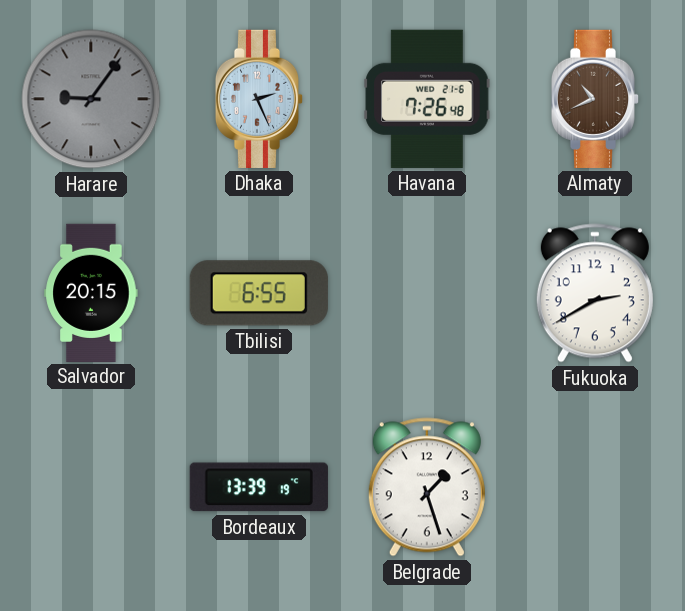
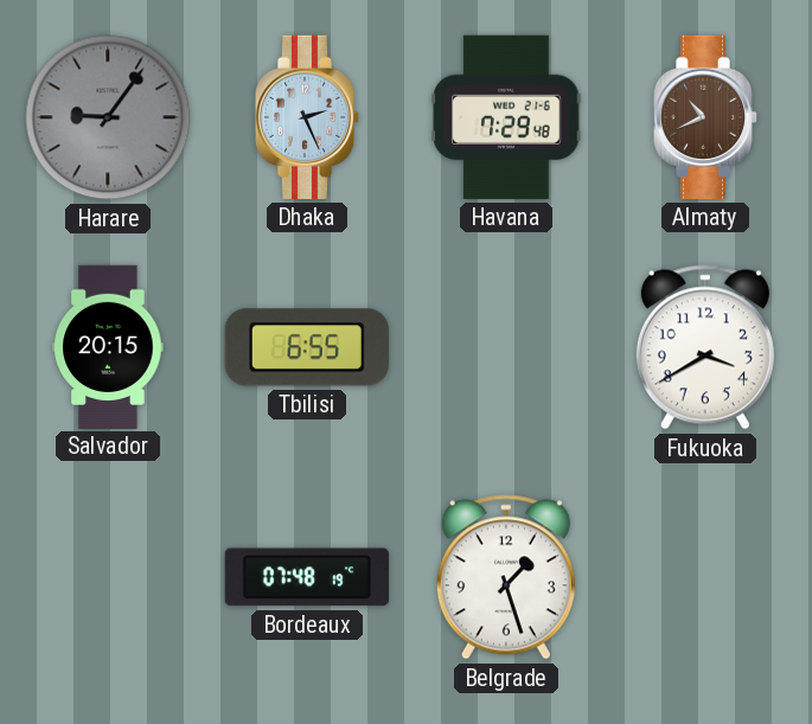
Havana: 7:26 -> 7:29 (506, 117)
Fukuoka: 2:40 -> 3:40 (705, 347)
Bordeaux: 13:39 -> 07:48 (307, 577)
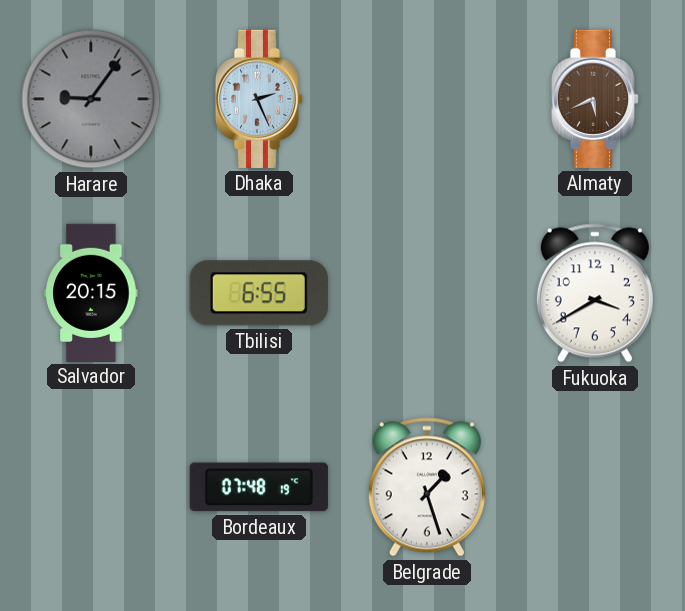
Havana: 7:29 -> none (506, 117)
Almaty: 10:41 -> 5:41 (595, 99)
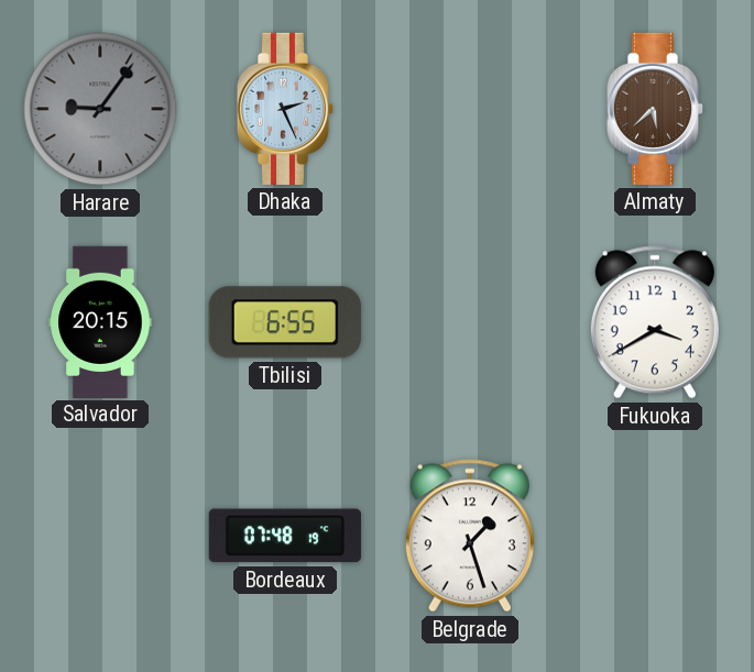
Almaty: 5:41 -> 5:38 (655, 109)
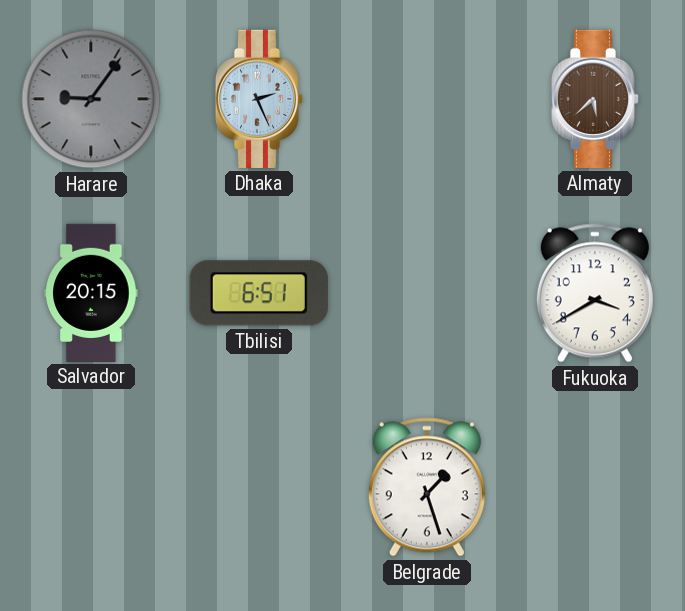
Tbilisi: 6:55 -> 6:51 (259, 293)
Bordeaux: 07:48 -> none (285, 536)
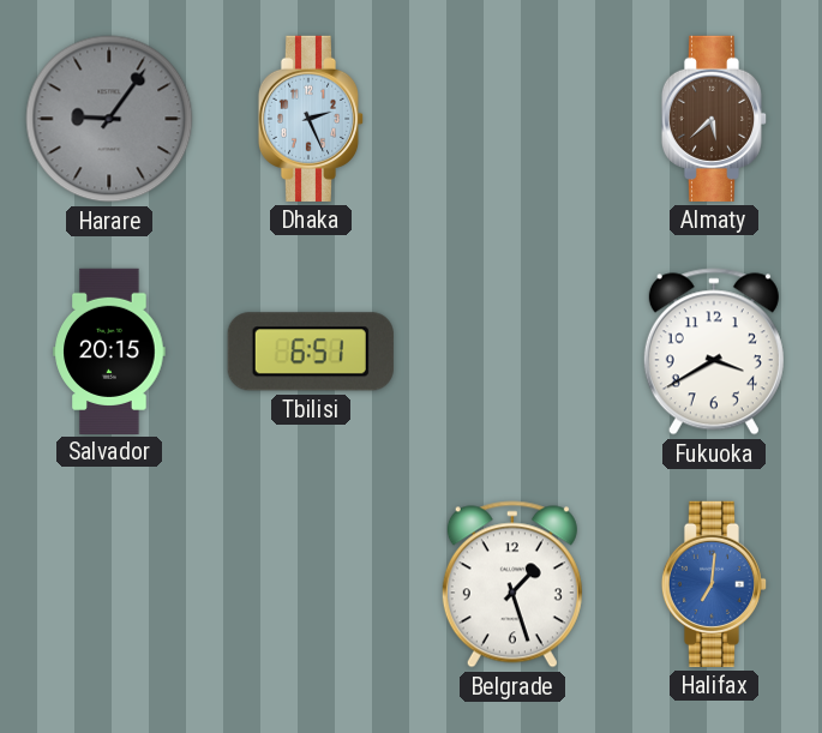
Halifax: none -> 7:01 (714, 584)
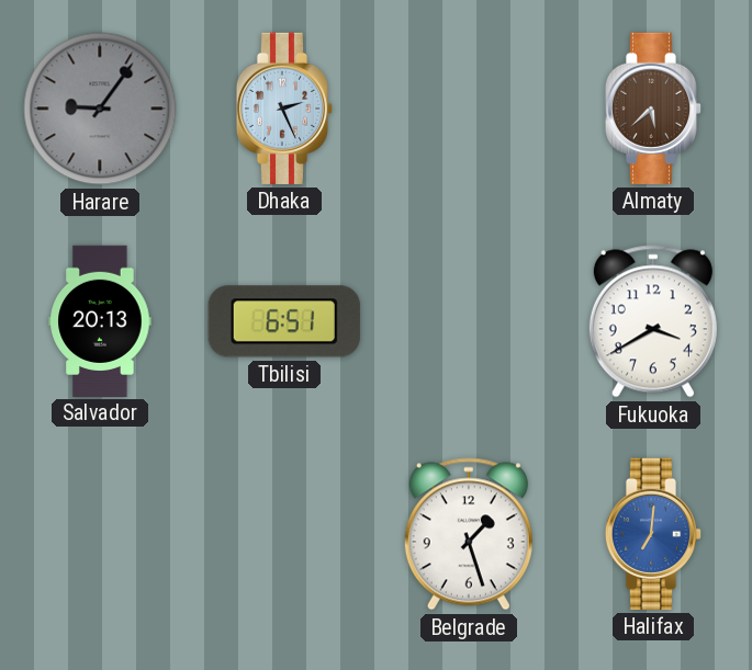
Salvador: 20:15 -> 20:13 (100, 320)
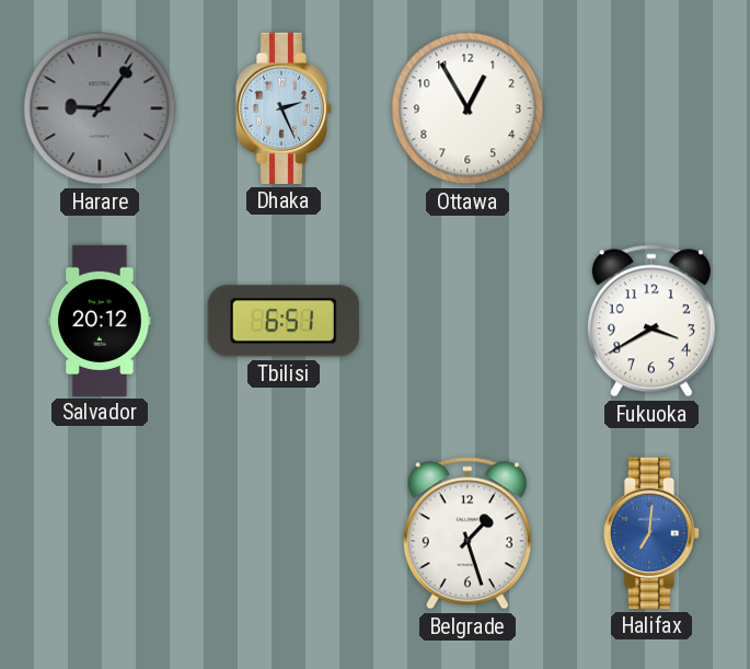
Ottawa: none -> 12:55 (468, 108)
Almaty: 5:38 -> none (653, 109)
Salvador: 20:13 -> 20:12 (100, 320)
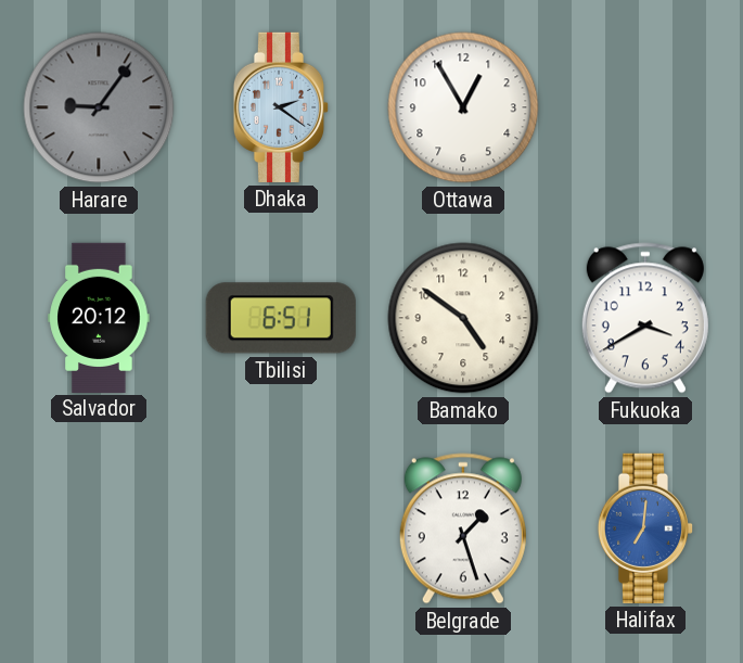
Dhaka: 2:26 -> 2:21 (281, 107)
Bamako: none -> 4:51 (463, 318)
